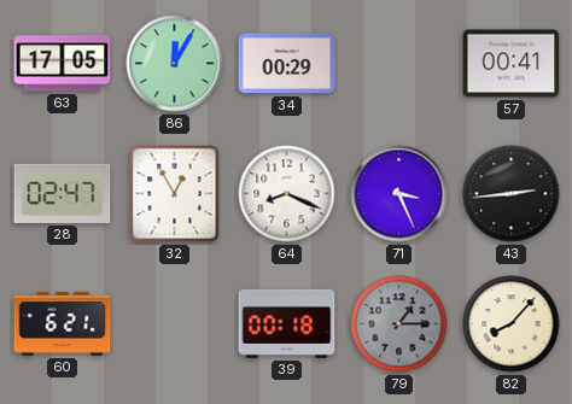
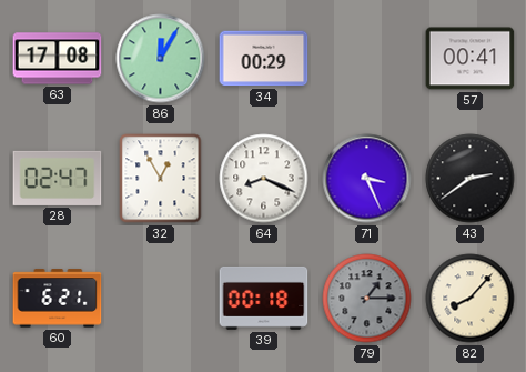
63: 17:05 -> 17:08 (58, 59)
43: 2:44 -> 2:39 (471, 179)
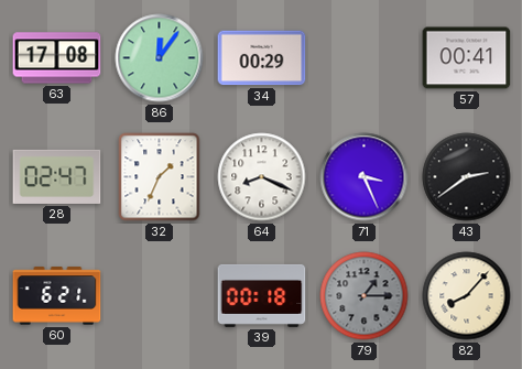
86: 12:05 -> 12:06 (160, 58)
32: 12:55 -> 1:34 (160, 177)
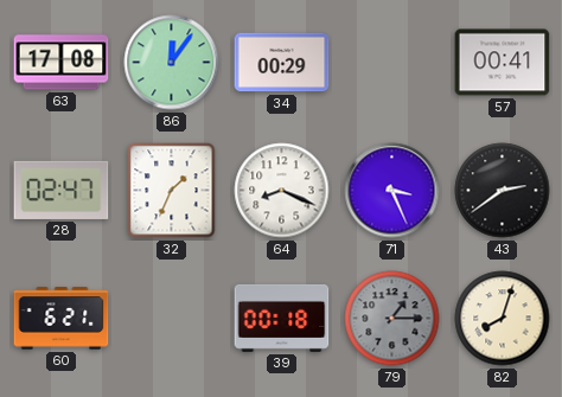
82: 8:07 -> 8:03 (503, 319)
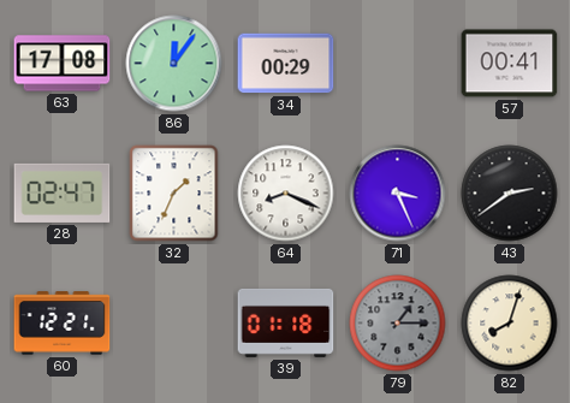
60: 6:21 -> 12:21 (63, 324)
39: 00:18 -> 01:18 (286, 322)
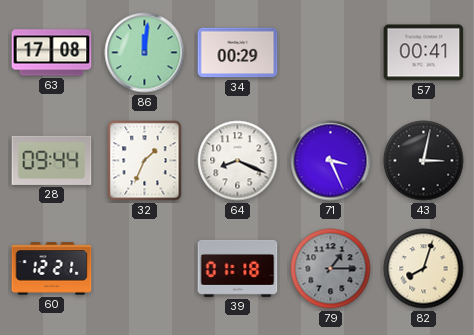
86: 12:06 -> 12:01 (145, 53)
28: 02:47 -> 09:44 (52, 160)
43: 2:39 -> 3:02 (424, 161)
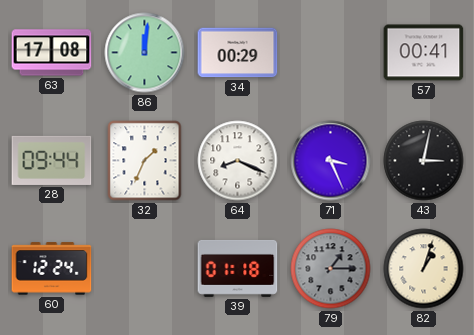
60: 12:21 -> 12:24 (52, 269)
82: 8:03 -> 1:03 (424, 269)
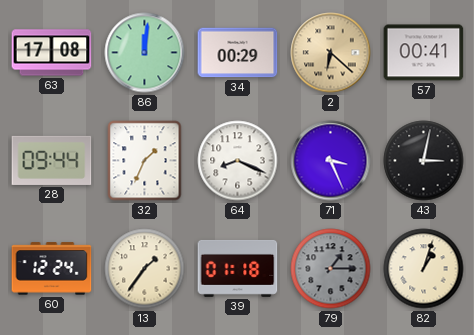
2: none -> 6:22 (331, 53)
13: none -> 1:36 (145, 269)
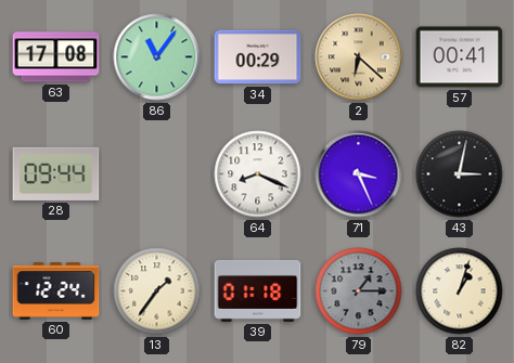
86: 12:01 -> 11:06 (157, 57)
32: 1:34 -> none (145, 161)
